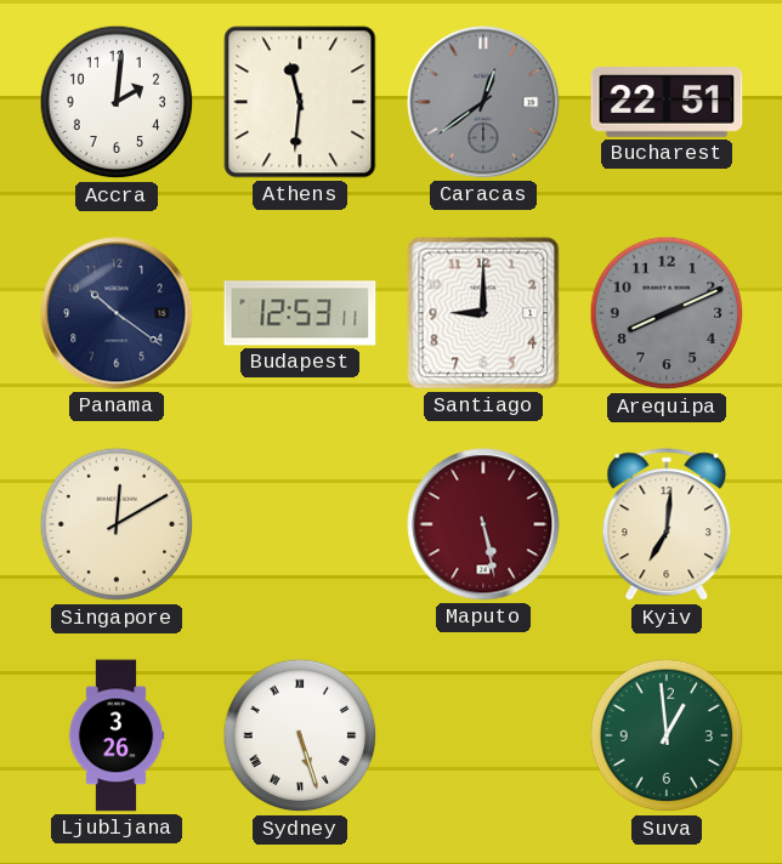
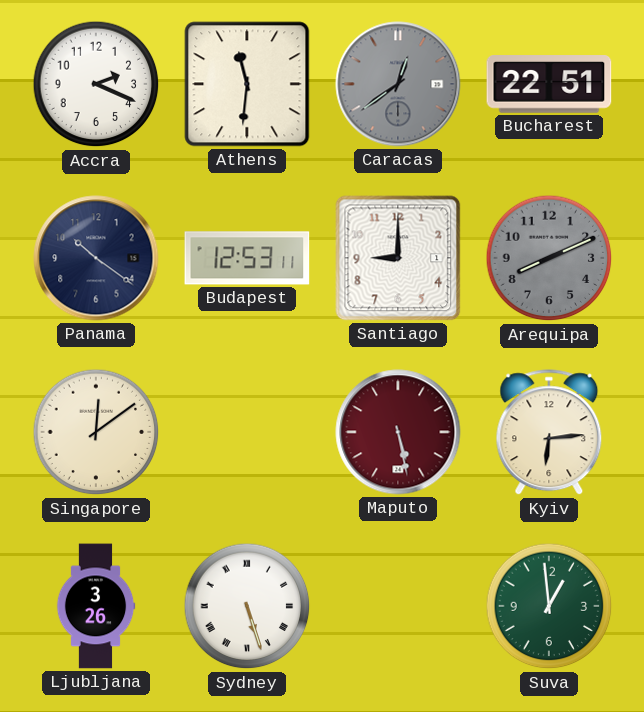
Accra: 2:01 -> 2:19 (96, 84)
Singapore: 12:10 -> 12:09 (96, 432)
Kyiv: 7:01 -> 6:14 (549, 433)
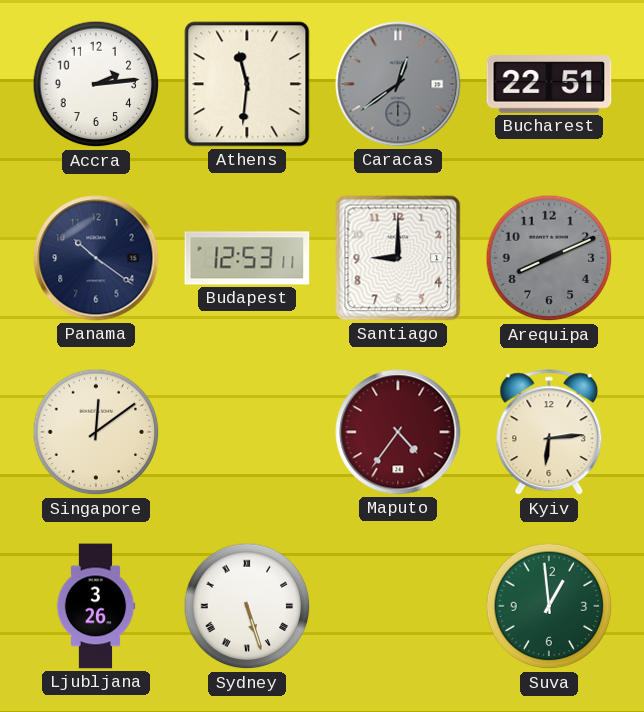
Accra: 2:19 -> 2:14 (96, 84)
Maputo: 5:28 -> 4:36 (398, 432)
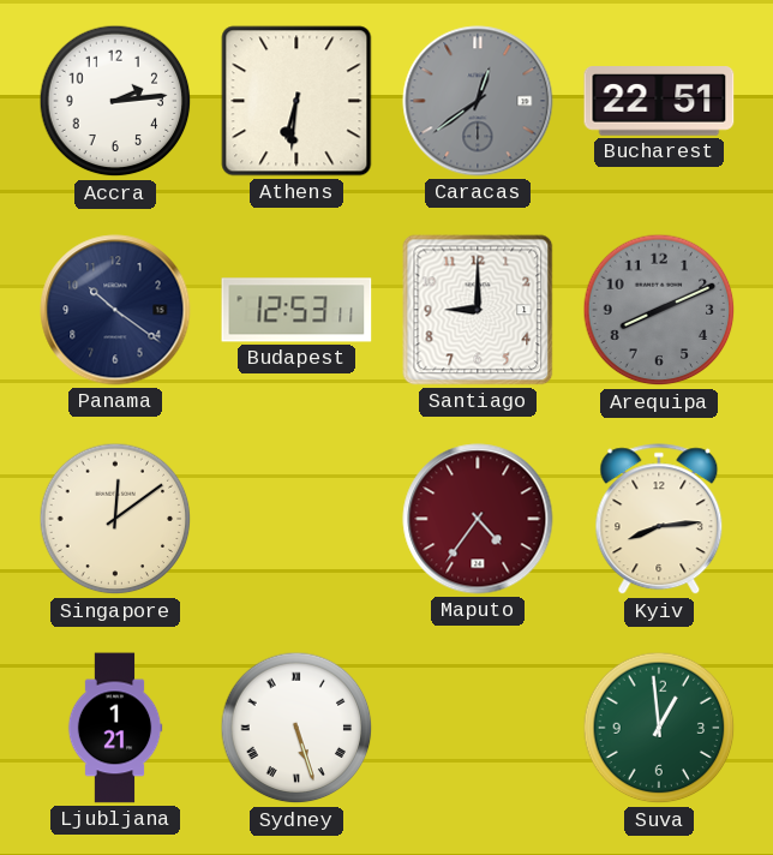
Athens: 11:31 -> 6:31 (296, 101)
Kyiv: 6:14 -> 8:14 (659, 520)
Ljubljana: 3:26 -> 1:21 (115, 728)
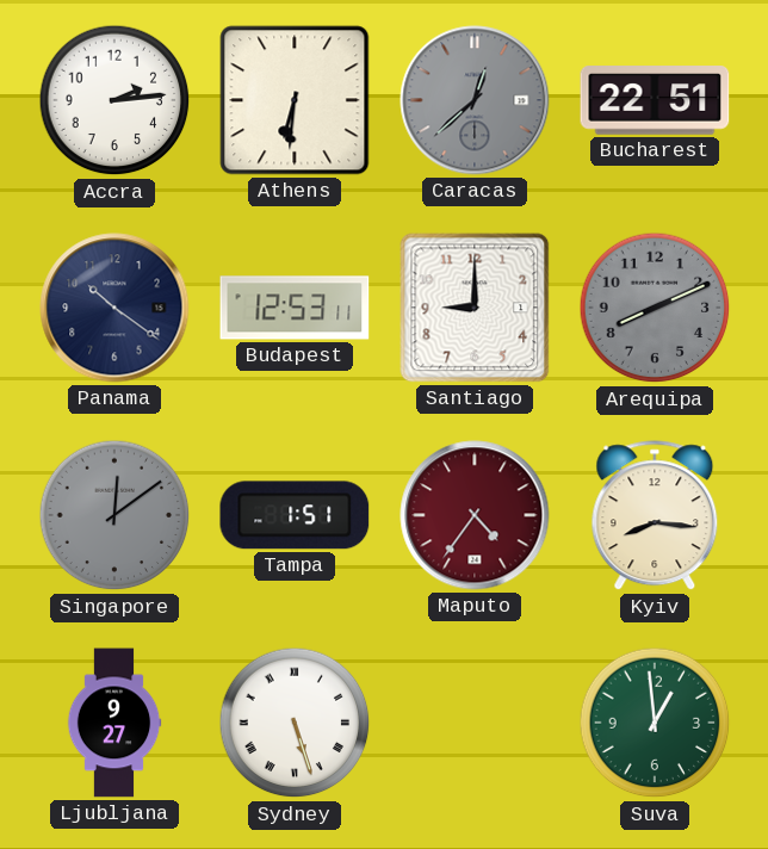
Caracas: 12:39 -> 12:38 (475, 100)
Singapore dial: cream -> grey (114, 515)
Tampa: none -> 1:51 (295, 515)
Kyiv: 8:14 -> 8:16 (655, 516)
Ljubljana: 1:21 -> 9:27 (114, 723)
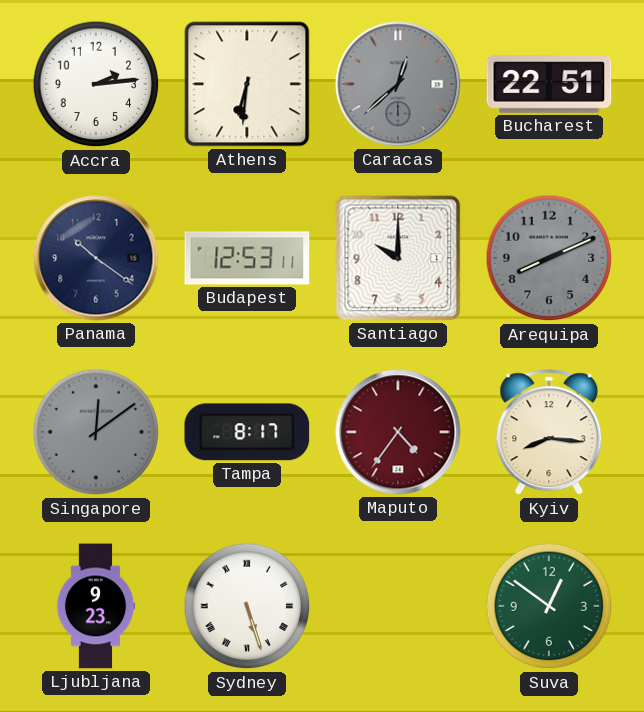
Santiago: 9:00 -> 10:00 (398, 258)
Tampa: 1:51 -> 8:17 (247, 432)
Ljubljana: 9:27 -> 9:23 (96, 606)
Suva: 12:59 -> 12:51 (549, 606)
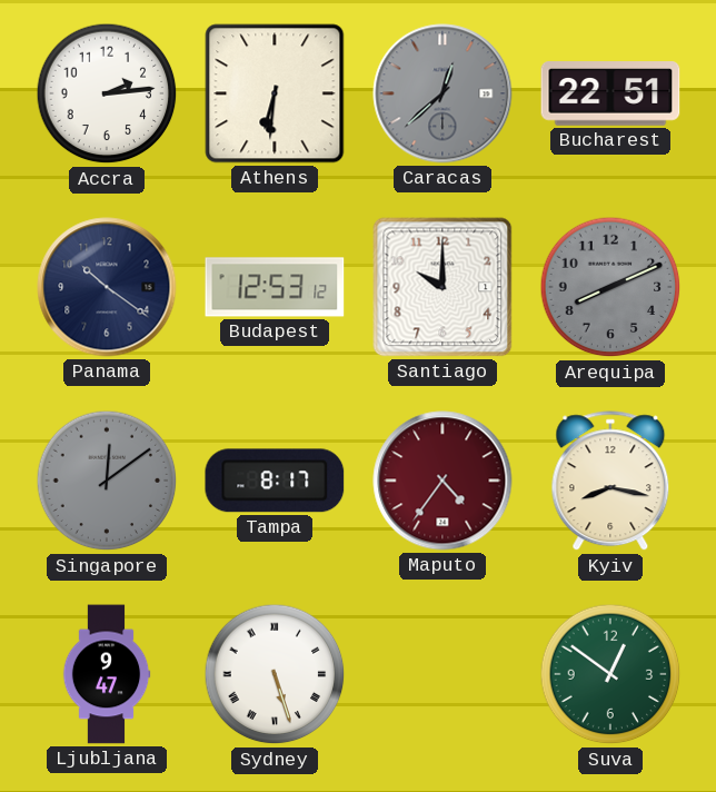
Budapest: 12:53:11 -> 12:53:12 (275, 287)
Kyiv: 8:16 -> 8:17 (610, 482)
Ljubljana: 9:23 -> 9:47 (107, 674)
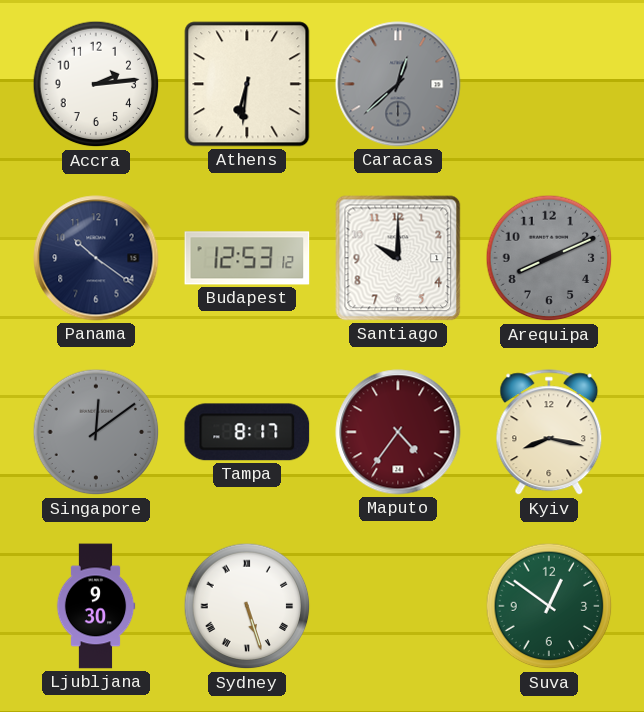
Bucharest: 22:51 -> none (610, 93)
Ljubljana: 9:47 -> 9:30 (96, 606)
